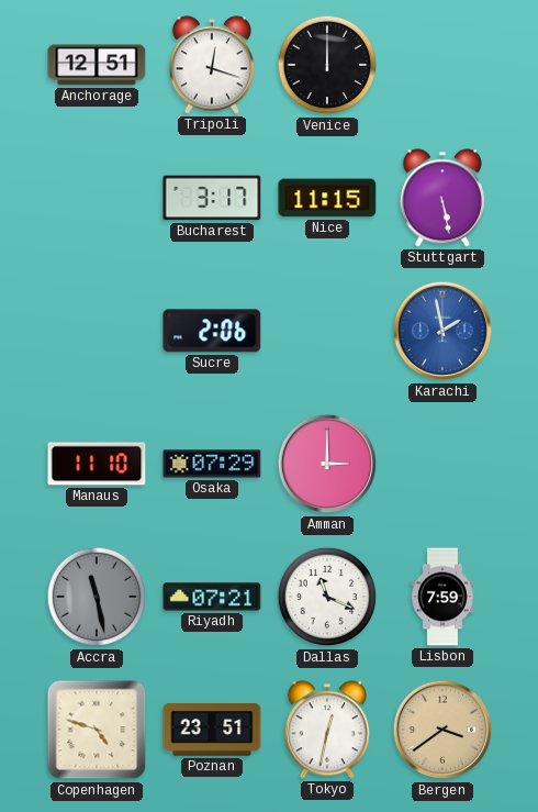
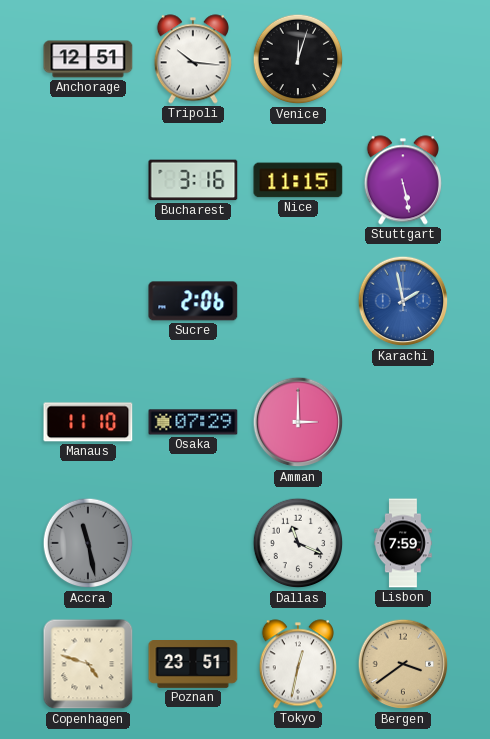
Tripoli: 12:18 -> 10:16 (193, 59)
Venice: 12:00 -> 12:03 (298, 59)
Bucharest: 3:17 -> 3:16 (193, 180)
Riyadh: 07:21 -> none (212, 597)
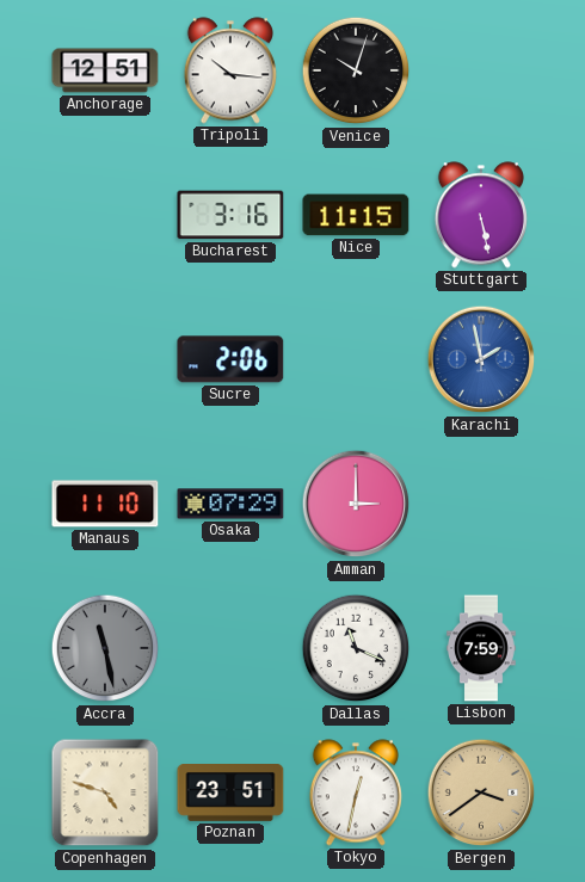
Venice: 12:03 -> 10:03 (356, 70)
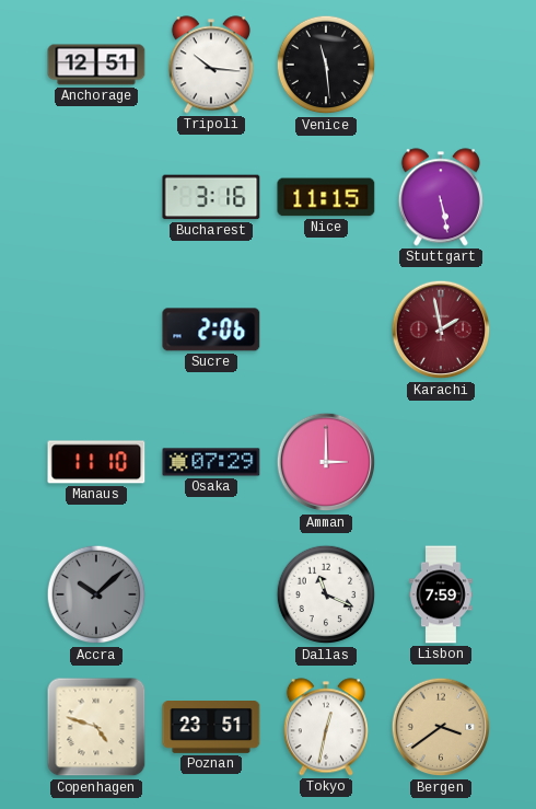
Venice: 10:03 -> 11:29 (326, 65)
Karachi dial: blue -> burgundy (441, 330)
Accra: 11:28 -> 10:08 (96, 594)
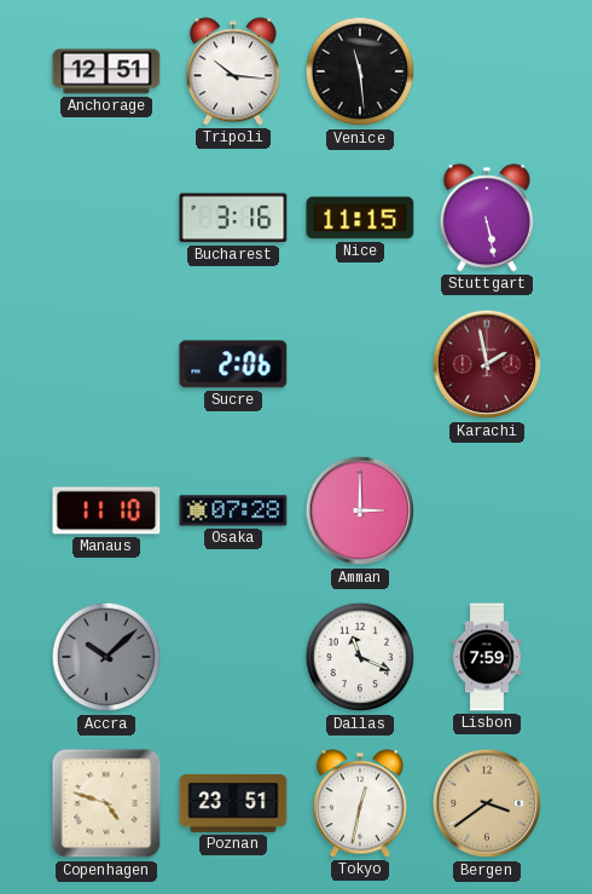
Osaka: 07:29 -> 07:28 (233, 511)
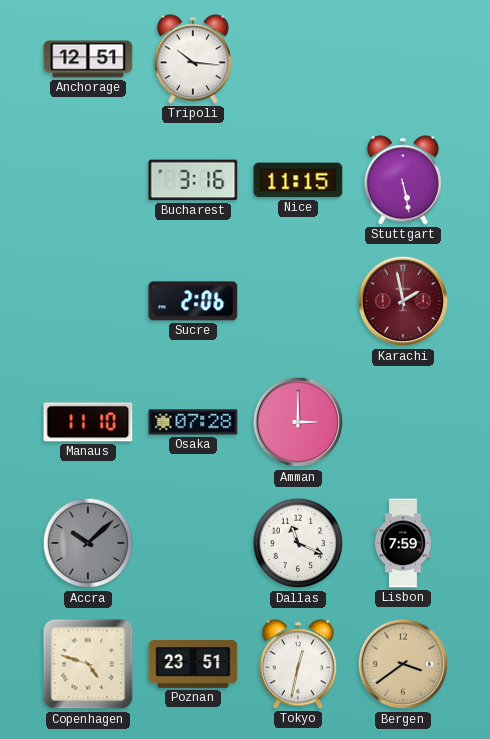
Venice: 11:29 -> none (360, 71)
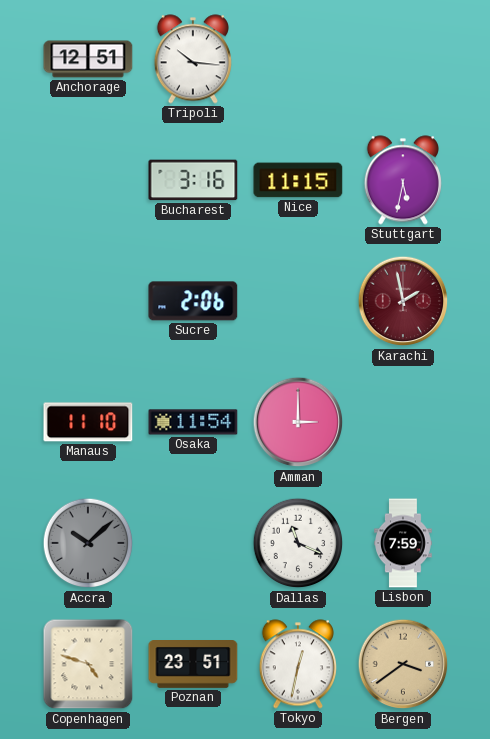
Stuttgart: 5:28 -> 5:32 (403, 180)
Osaka: 07:28 -> 11:54 (193, 422)
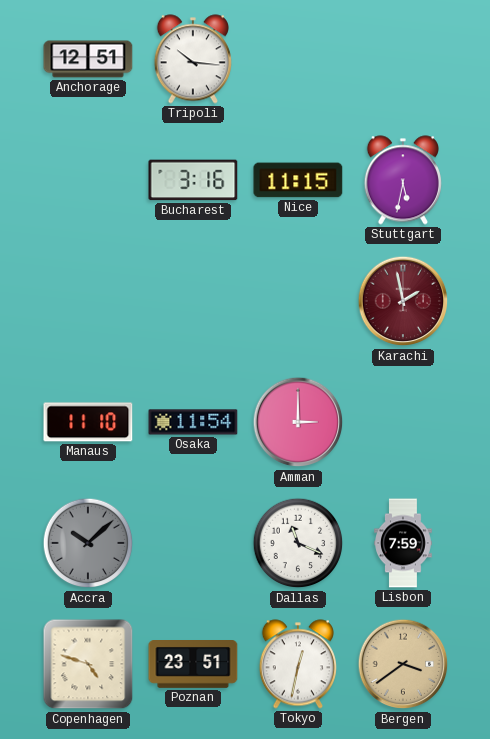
Sucre: 2:06 -> none (193, 301)
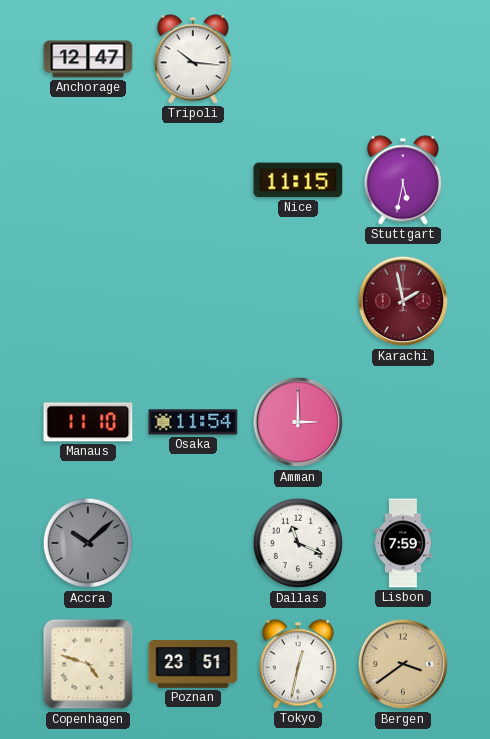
Anchorage: 12:51 -> 12:47 (88, 59)
Bucharest: 3:16 -> none (193, 180)
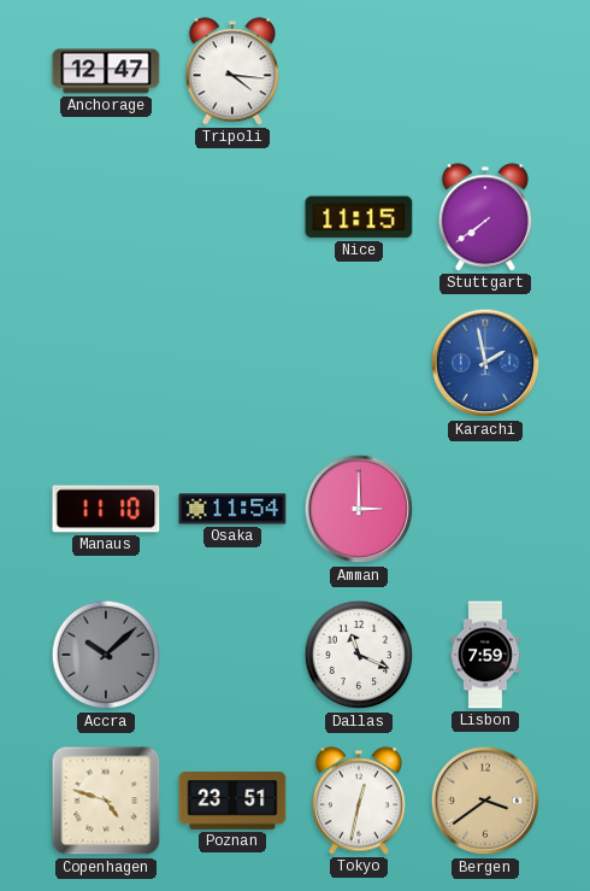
Tripoli: 10:16 -> 4:16 (232, 71)
Stuttgart: 5:32 -> 7:39 (485, 217)
Karachi dial: burgundy -> blue (485, 363)
